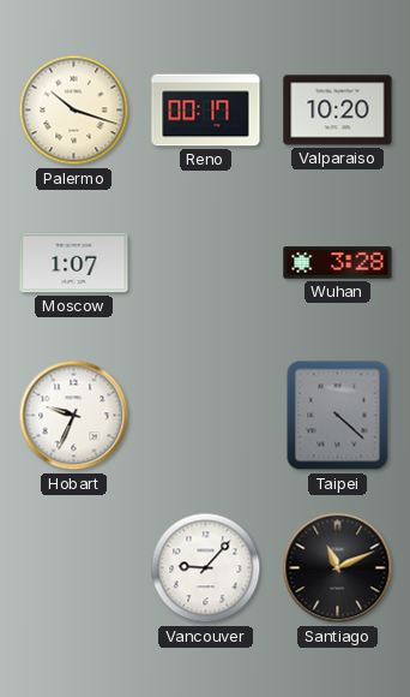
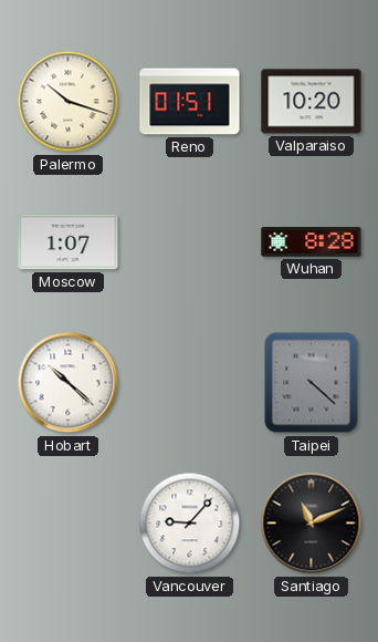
Reno: 00:17 -> 01:51 (190, 102)
Wuhan: 3:28 -> 8:28 (312, 242)
Hobart: 9:34 -> 10:22 (69, 383)
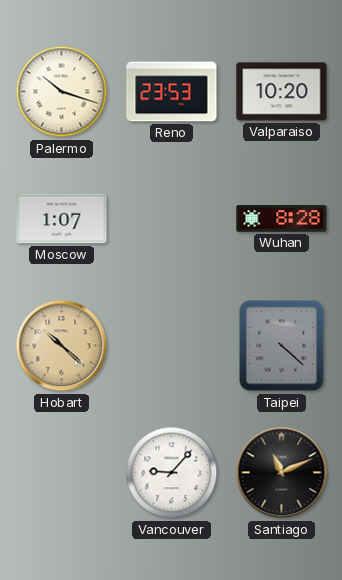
Reno: 01:51 -> 23:53 (172, 92)
Hobart dial: white -> champagne (62, 346)
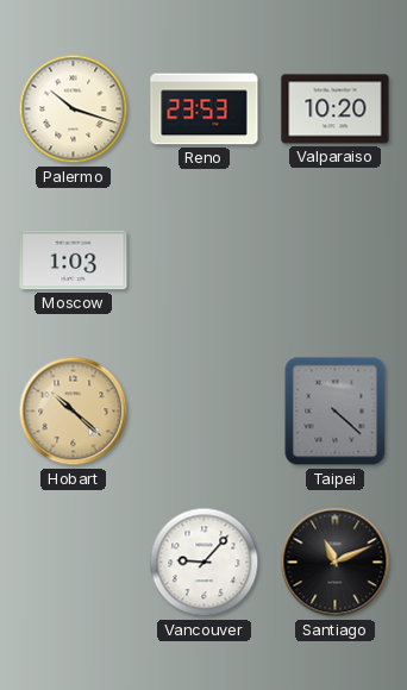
Moscow: 1:07 -> 1:03 (74, 261)
Wuhan: 8:28 -> none (282, 219)
